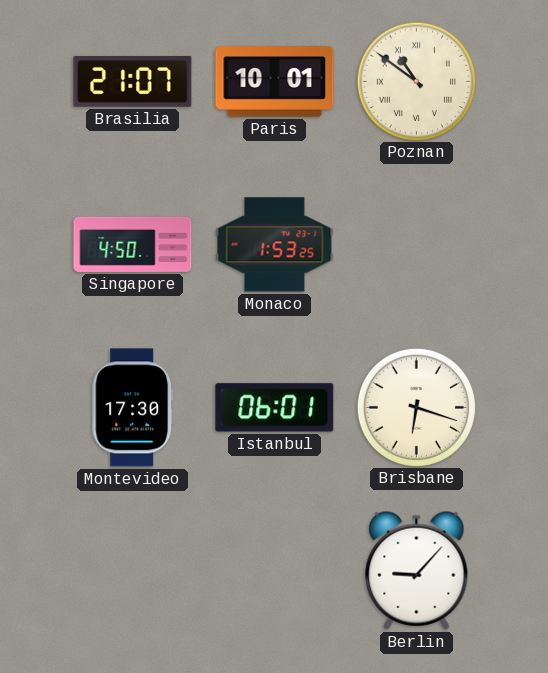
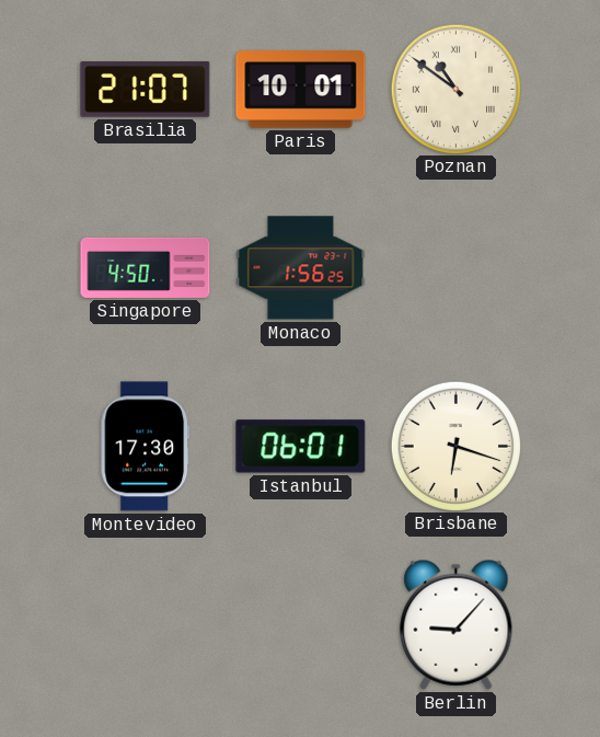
Monaco: 1:53 -> 1:56 (301, 268)
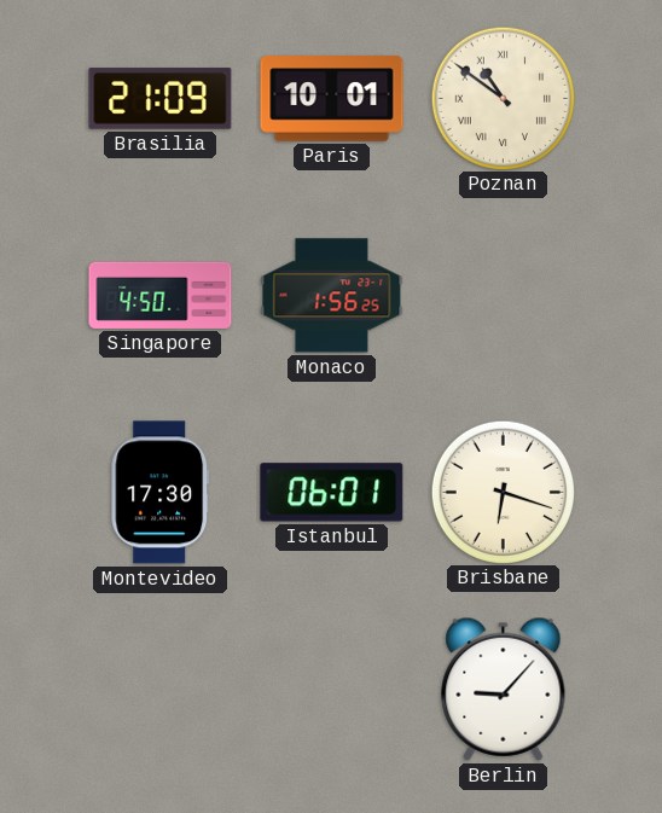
Brasilia: 21:07 -> 21:09 (161, 99)
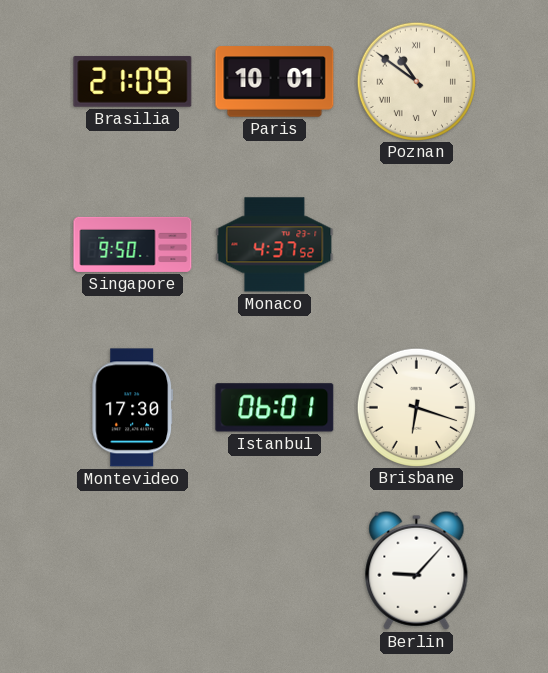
Singapore: 4:50 -> 9:50 (133, 244)
Monaco: 1:56 -> 4:37 (275, 245)
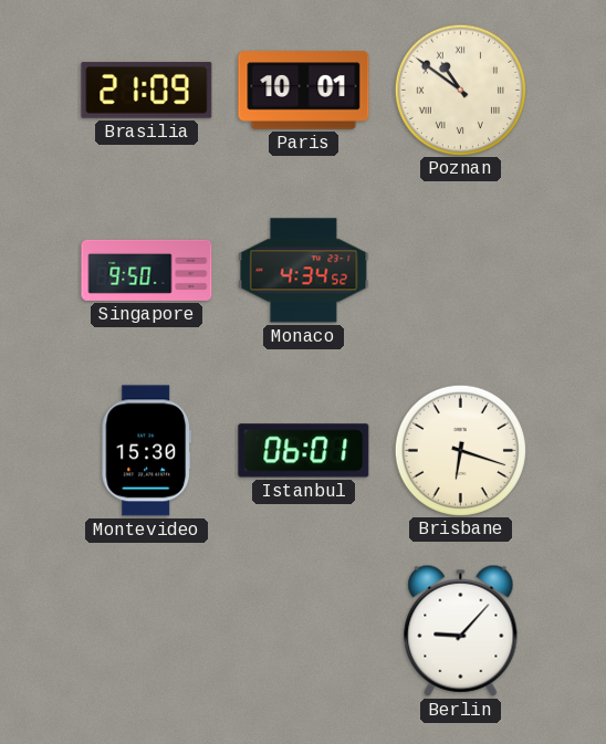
Monaco: 4:37 -> 4:34 (304, 271)
Montevideo: 17:30 -> 15:30 (147, 451)
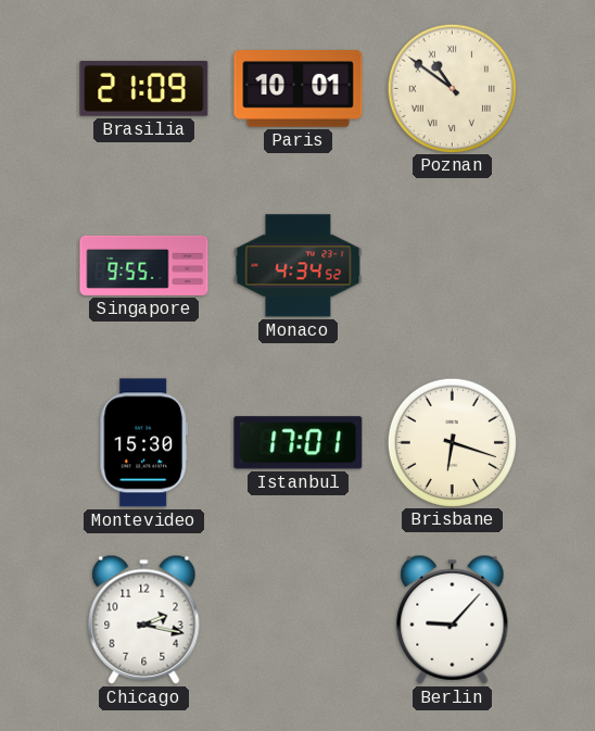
Singapore: 9:50 -> 9:55 (144, 265)
Istanbul: 06:01 -> 17:01 (299, 443)
Chicago: none -> 2:17 (144, 619)
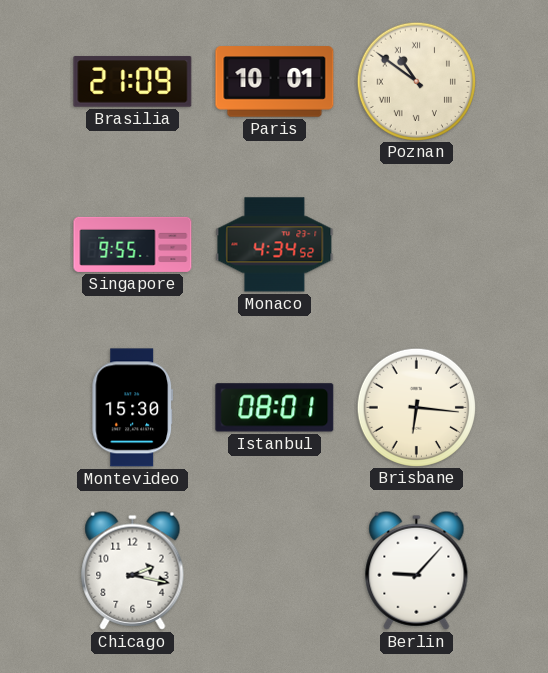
Istanbul: 17:01 -> 08:01 (275, 408)
Brisbane: 6:18 -> 6:16 (416, 407)
